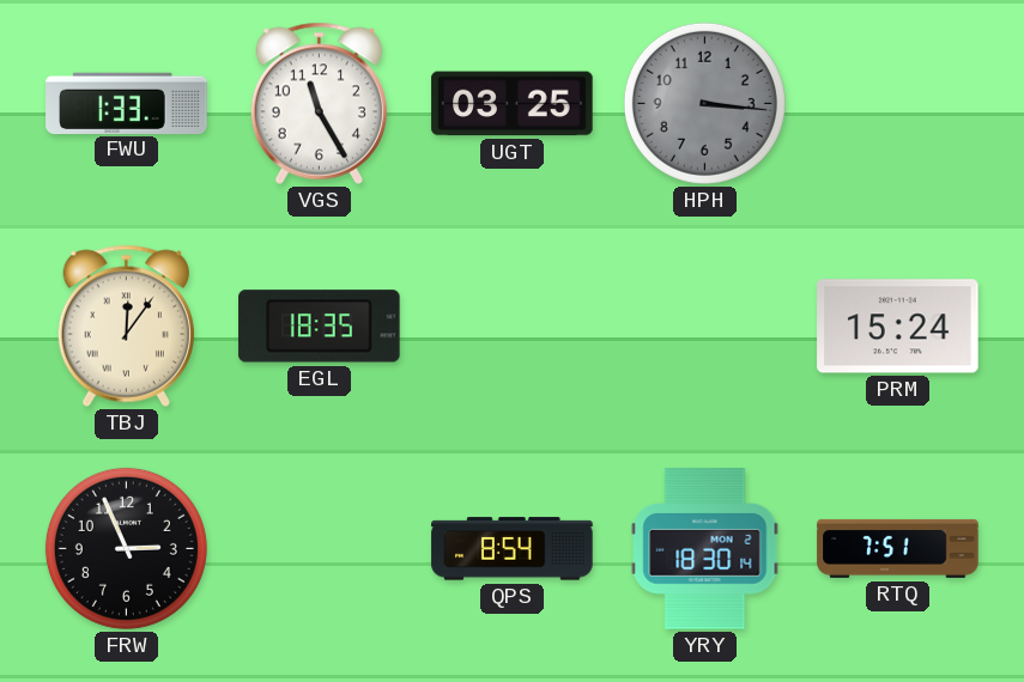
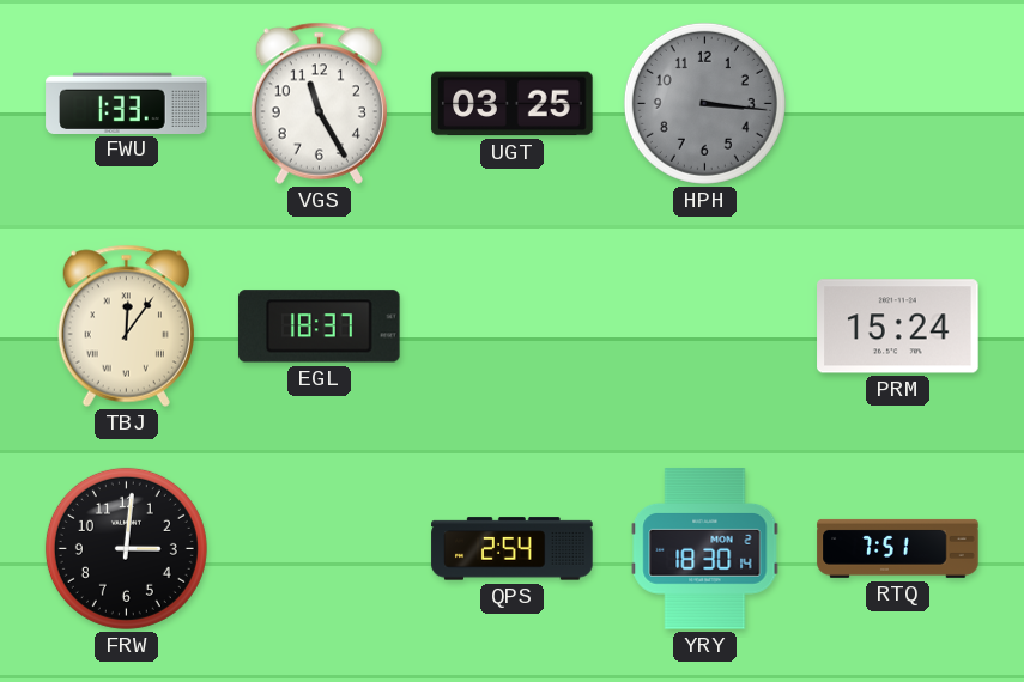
EGL: 18:35 -> 18:37 (320, 327)
FRW: 2:56 -> 3:01 (126, 548)
QPS: 8:54 -> 2:54 (513, 549)
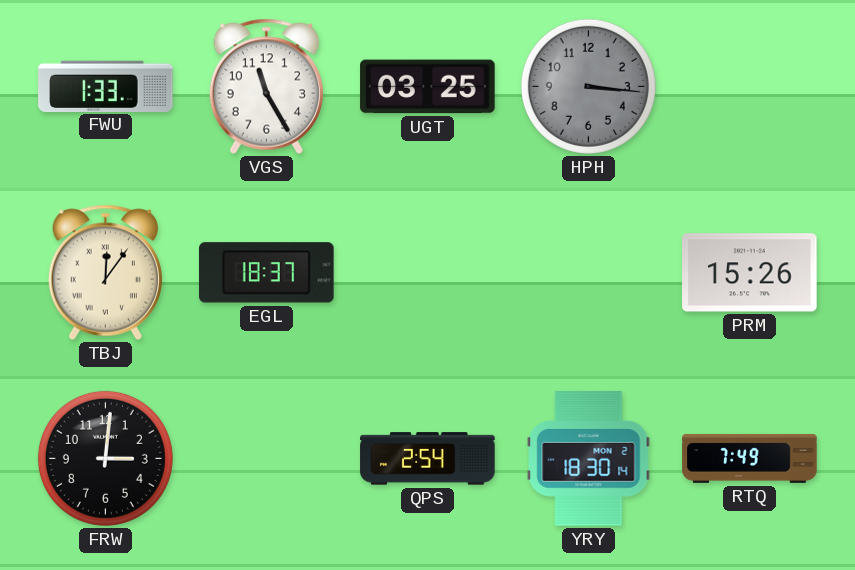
PRM: 15:24 -> 15:26 (750, 273)
RTQ: 7:51 -> 7:49 (750, 458)
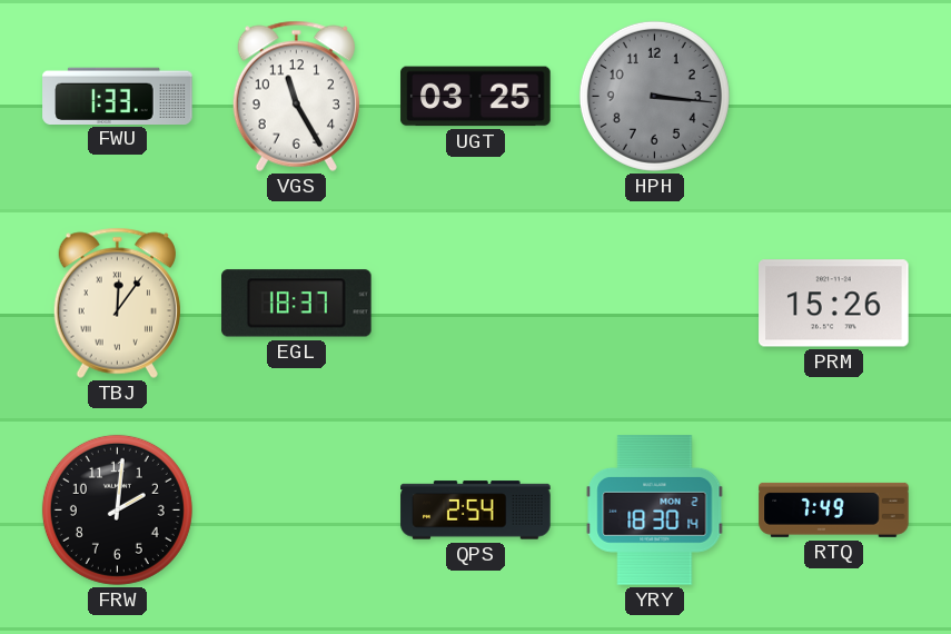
FRW: 3:01 -> 2:01 (117, 509)
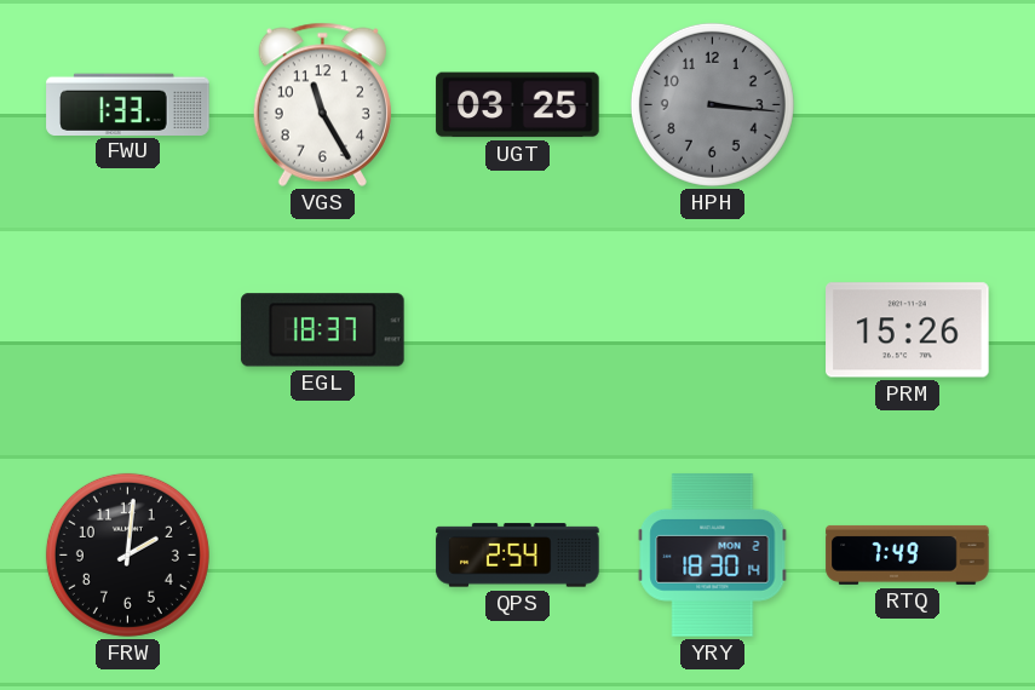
TBJ: 12:06 -> none (117, 303)
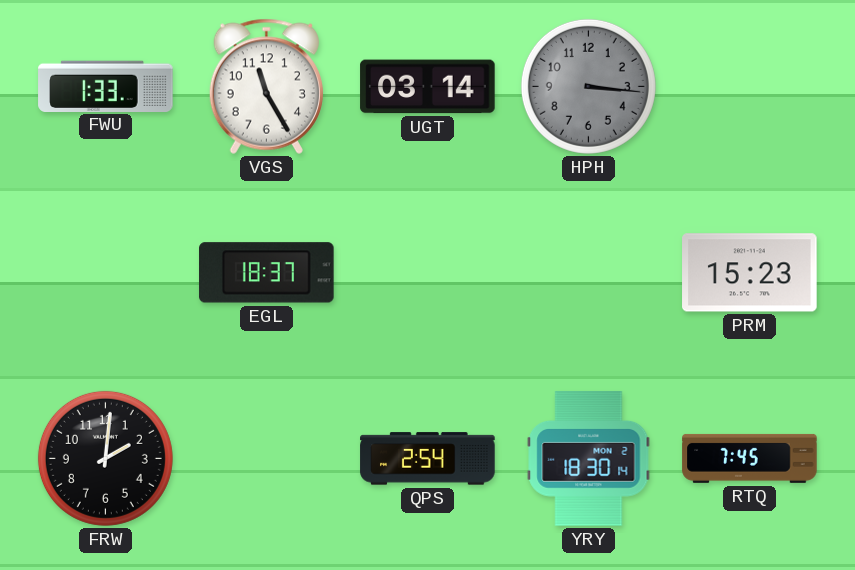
UGT: 03:25 -> 03:14 (428, 87)
PRM: 15:26 -> 15:23 (750, 273)
RTQ: 7:49 -> 7:45 (750, 458)
